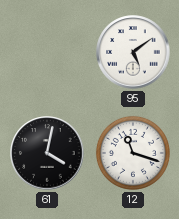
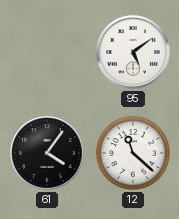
61: 4:02 -> 4:06 (47, 153)
12: 11:18 -> 11:22 (133, 153)
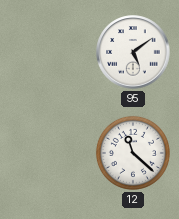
61: 4:06 -> none (47, 153)
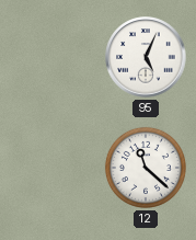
95: 5:09 -> 5:04 (146, 57)
